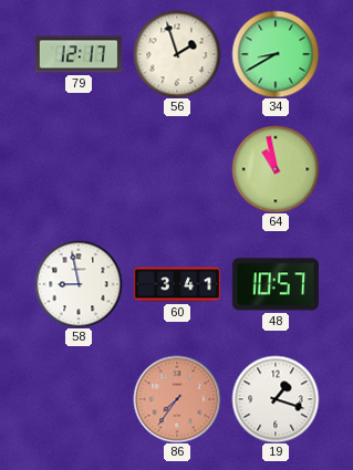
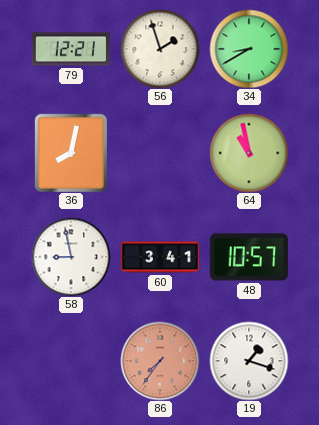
79: 12:17 -> 12:21 (70, 49)
36: none -> 8:02 (70, 152)
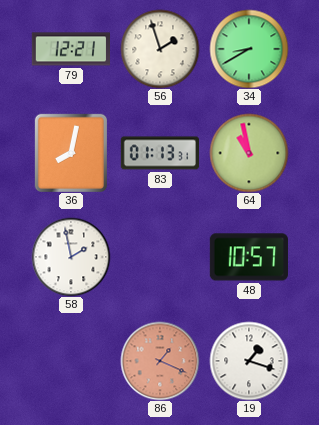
83: none -> 01:13 (159, 153)
58: 8:58 -> 1:58 (71, 257)
60: 3:41 -> none (160, 257)
86: 7:36 -> 1:19 (160, 361)
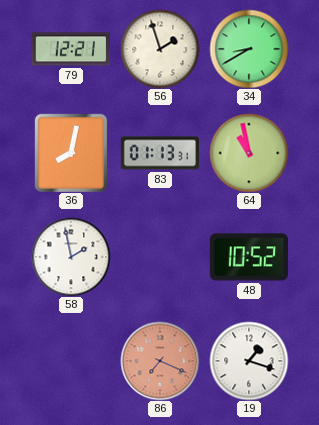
48: 10:57 -> 10:52 (249, 257)
86: 1:19 -> 7:19 (160, 361)
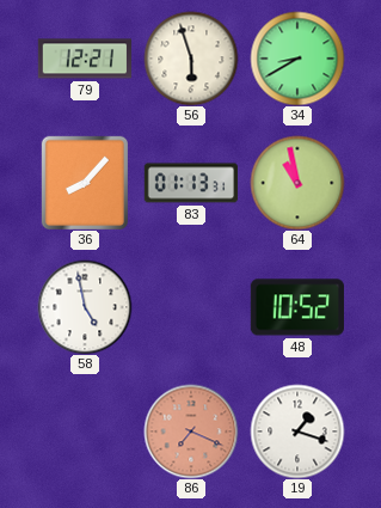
56: 1:57 -> 5:57 (191, 59)
36: 8:02 -> 8:07 (84, 182)
58: 1:58 -> 4:58 (85, 307)
